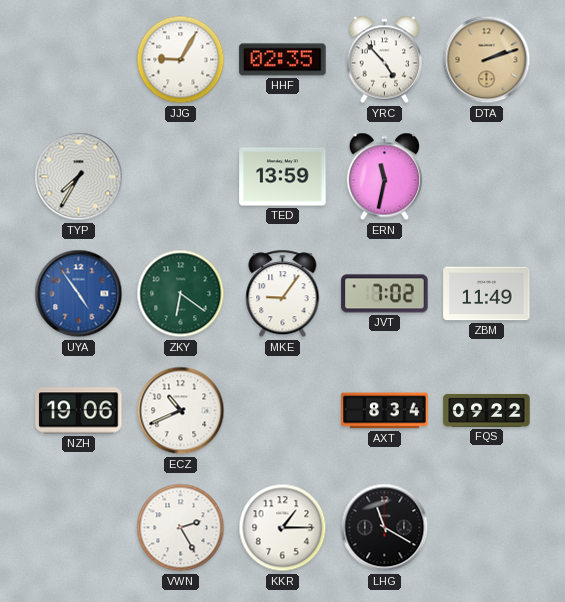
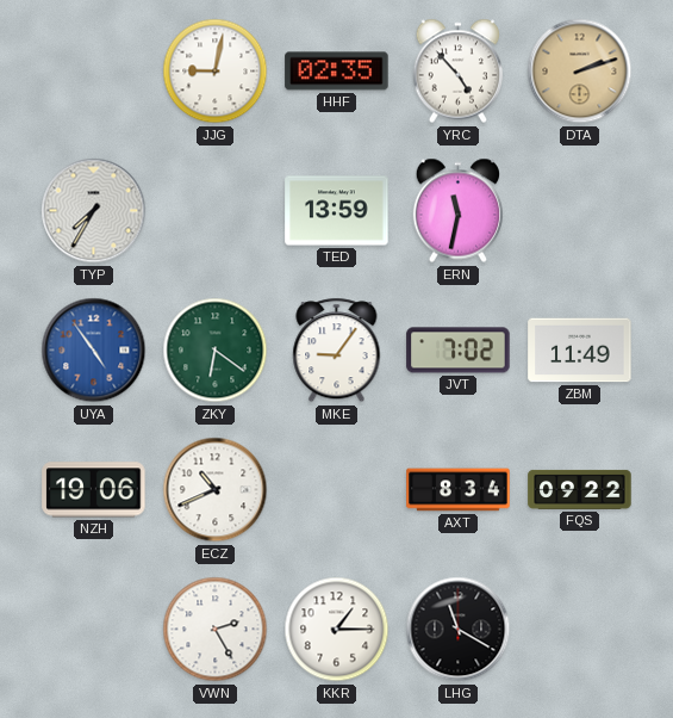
JJG: 9:05 -> 9:02 (216, 72)
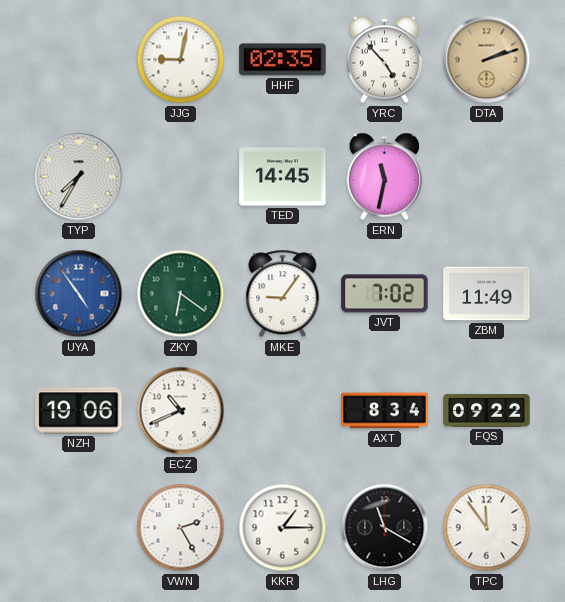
TED: 13:59 -> 14:45 (283, 177)
TPC: none -> 11:54 (487, 528)
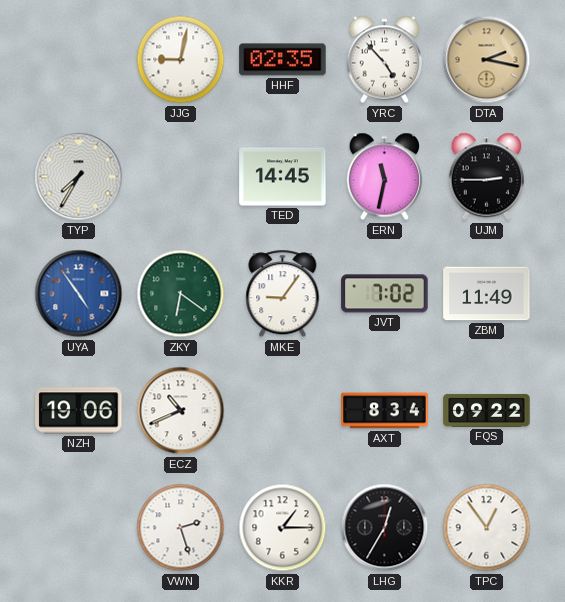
DTA: 2:12 -> 2:17 (487, 60)
UJM: none -> 2:45 (487, 177)
VWN: 2:25 -> 2:27 (181, 528)
LHG: 11:20 -> 12:35 (385, 528)
TPC: 11:54 -> 12:54 (487, 528)
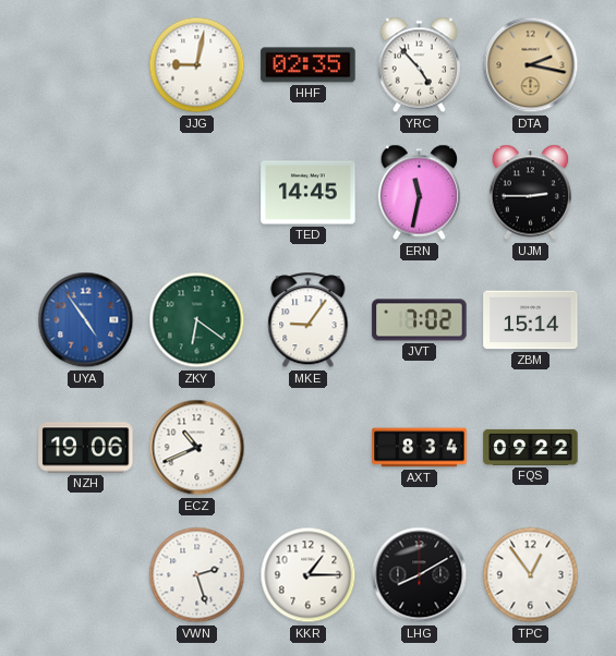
TYP: 7:35 -> none (79, 177)
ZBM: 11:49 -> 15:14 (531, 320)
LHG: 12:35 -> 8:10 (420, 575)
